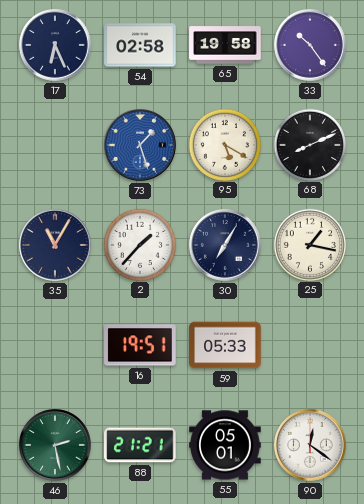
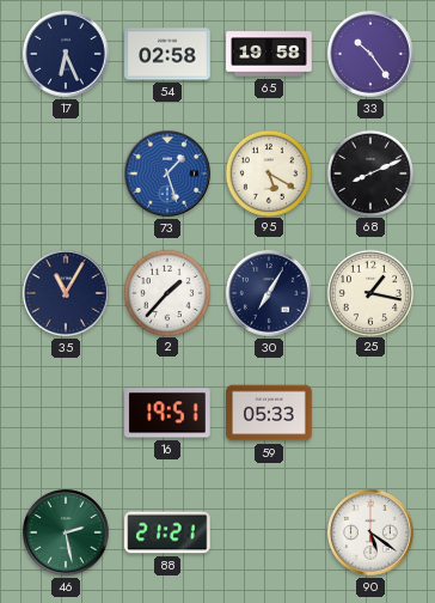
55: 05:01 -> none (225, 445)
90: 12:21 -> 5:21 (370, 532)
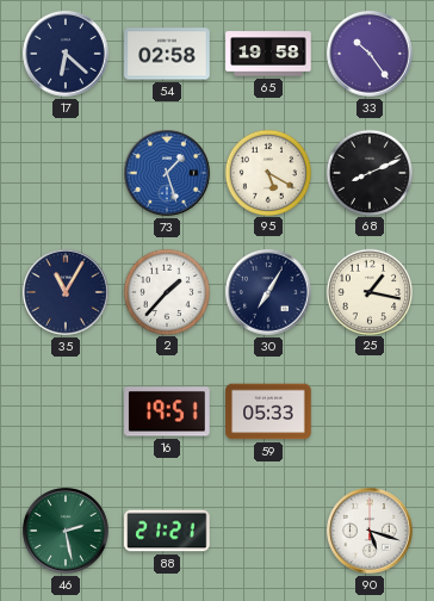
17: 6:26 -> 6:22 (66, 54)
90: 5:21 -> 5:18 (370, 531)
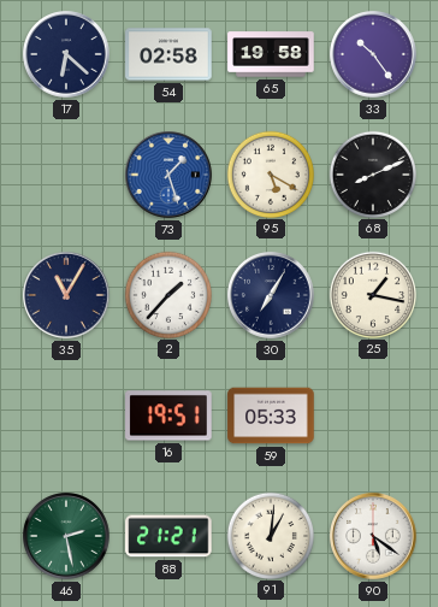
91: none -> 1:01 (270, 535)
90: 5:18 -> 5:21 (373, 536)
